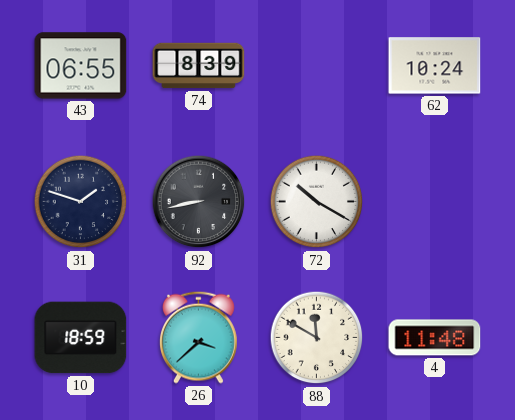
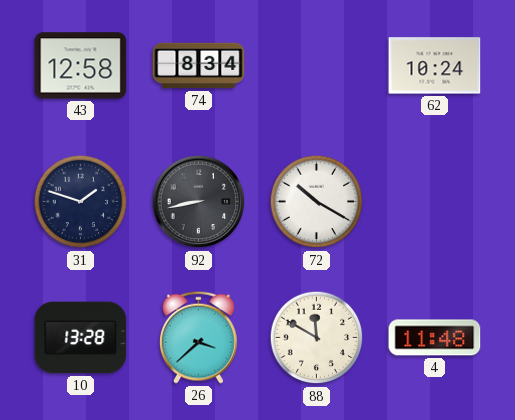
43: 06:55 -> 12:58 (81, 66)
74: 8:39 -> 8:34 (199, 66)
10: 18:59 -> 13:28 (81, 338)
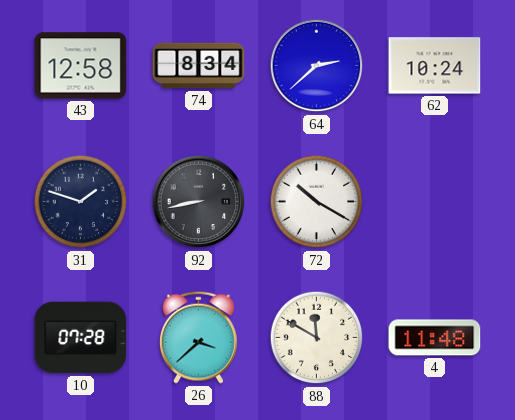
64: none -> 2:38 (317, 66)
10: 13:28 -> 07:28 (81, 338)
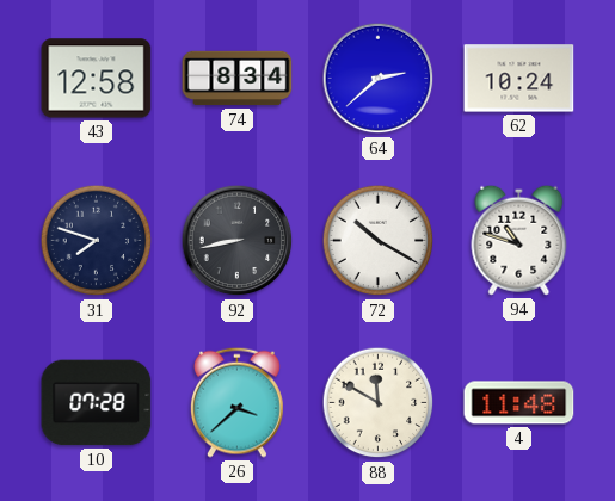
31: 1:48 -> 7:48 (97, 241)
94: none -> 10:48 (519, 240)
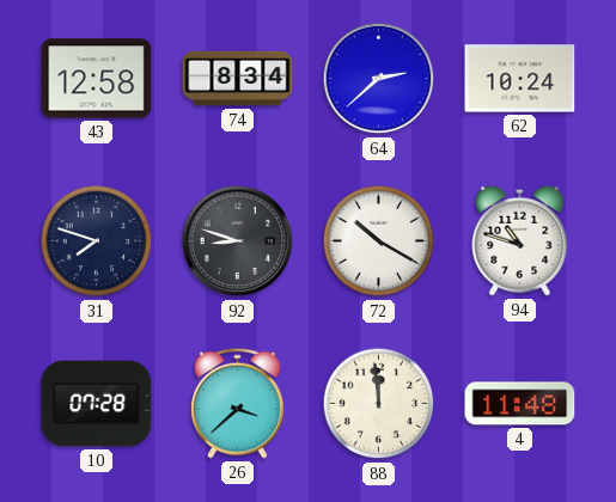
92: 8:43 -> 8:48 (238, 241)
88: 11:50 -> 11:59 (379, 404)
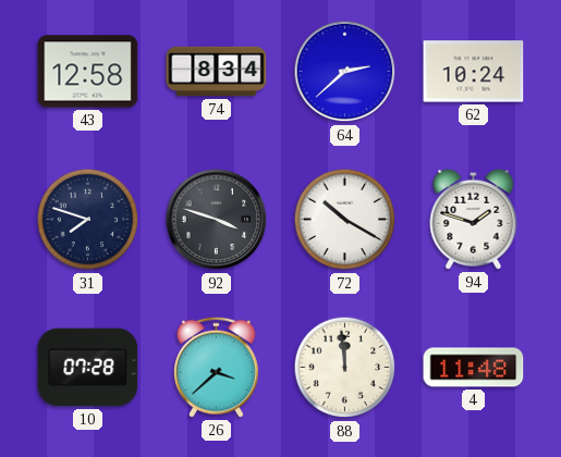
92: 8:48 -> 3:48 (217, 220)
94: 10:48 -> 1:48 (474, 219)
